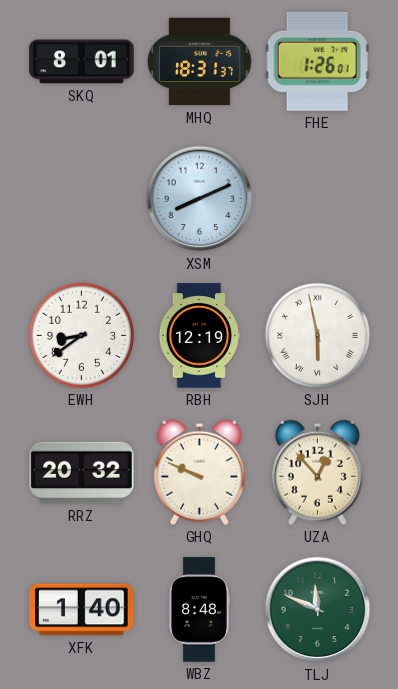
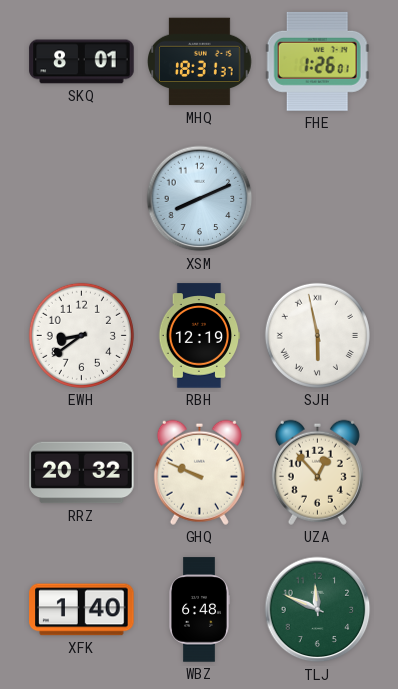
WBZ: 8:48 -> 6:48 (200, 610)
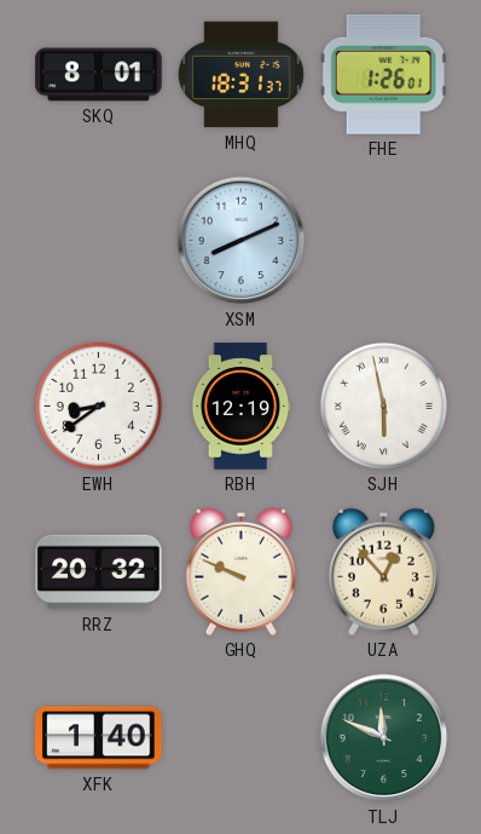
WBZ: 6:48 -> none (200, 610)
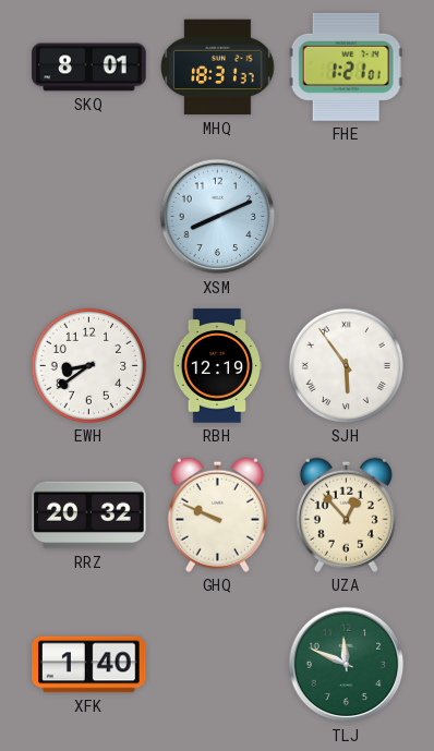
FHE: 1:26 -> 1:21 (346, 66)
SJH: 5:58 -> 5:54 (346, 365)
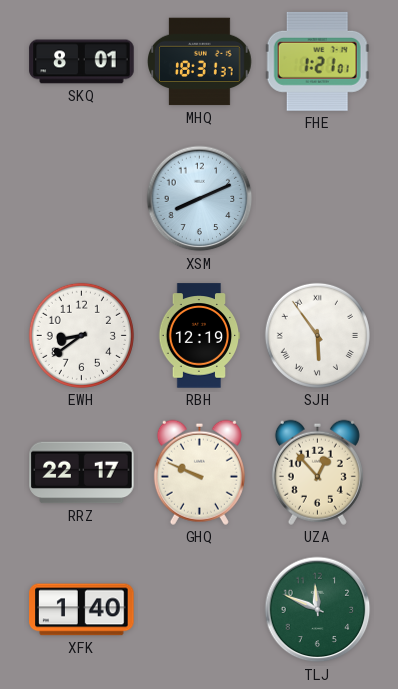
RRZ: 20:32 -> 22:17 (82, 473)
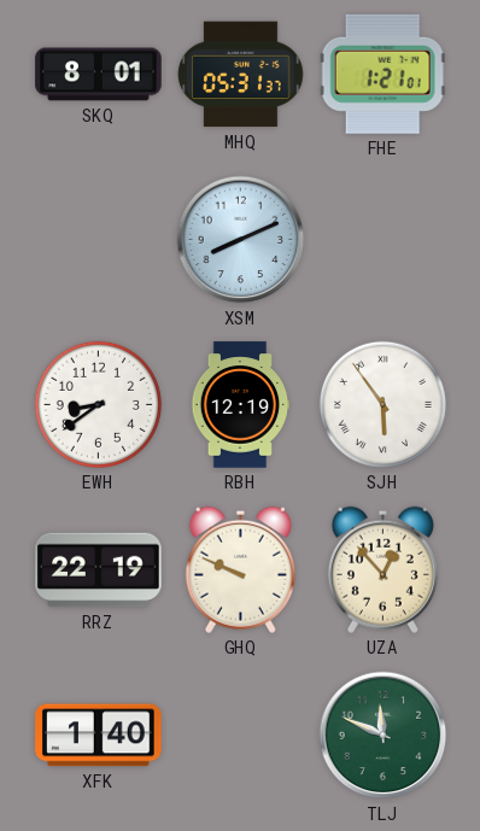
MHQ: 18:31 -> 05:31 (241, 75)
RRZ: 22:17 -> 22:19 (99, 570)
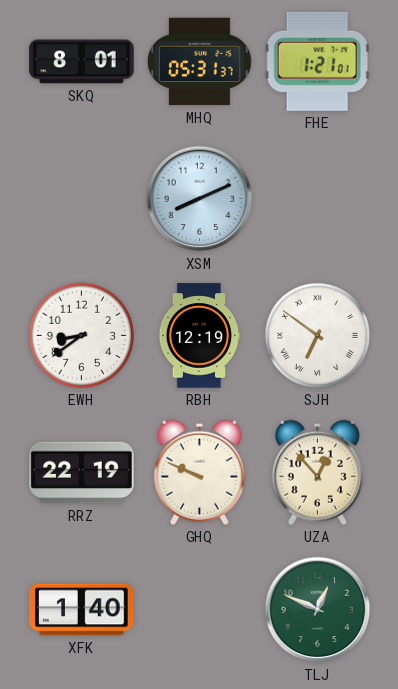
SJH: 5:54 -> 6:51 (317, 335)
TLJ: 11:49 -> 12:49 (318, 610)
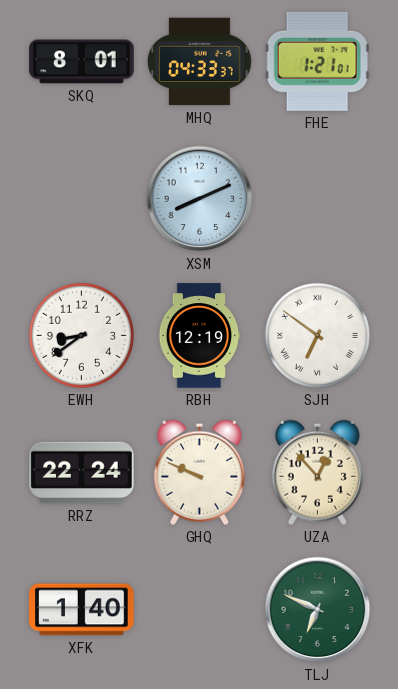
MHQ: 05:31 -> 04:33 (200, 62)
RRZ: 22:19 -> 22:24 (82, 473)
TLJ: 12:49 -> 6:49 (318, 610)
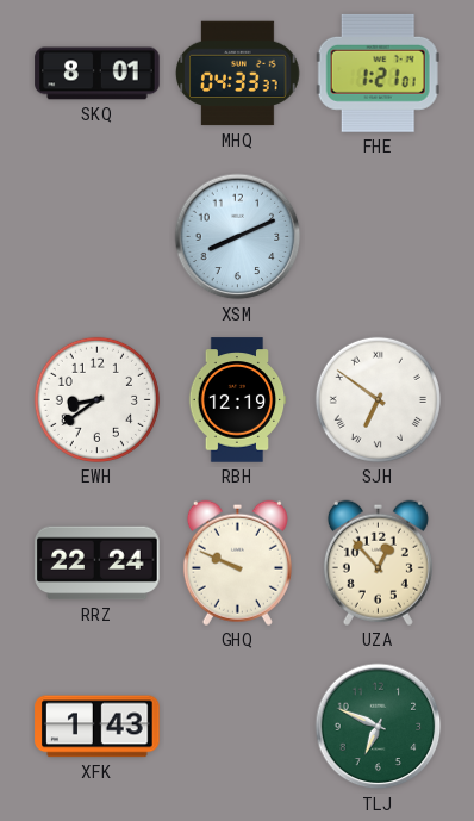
XFK: 1:40 -> 1:43 (98, 727)
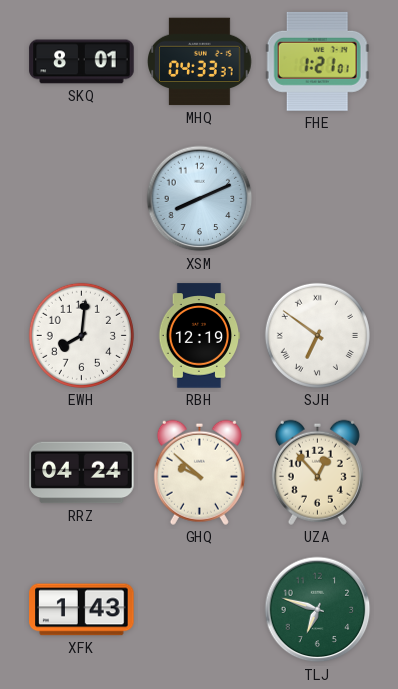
EWH: 8:39 -> 8:01 (81, 335)
RRZ: 22:24 -> 04:24 (82, 473)
GHQ: 9:49 -> 9:52 (199, 472)
TLJ: 6:49 -> 6:48 (318, 610)
